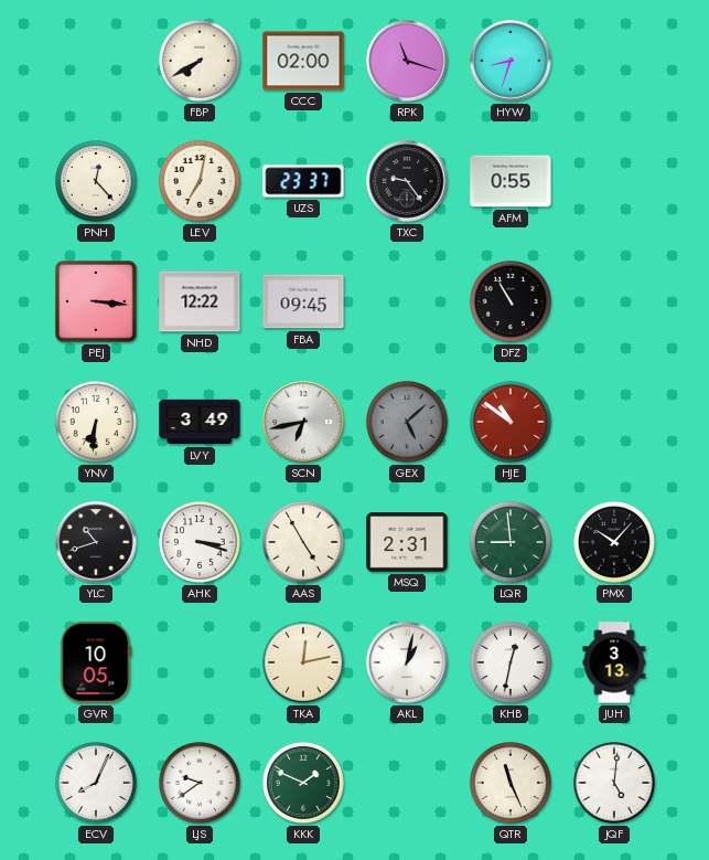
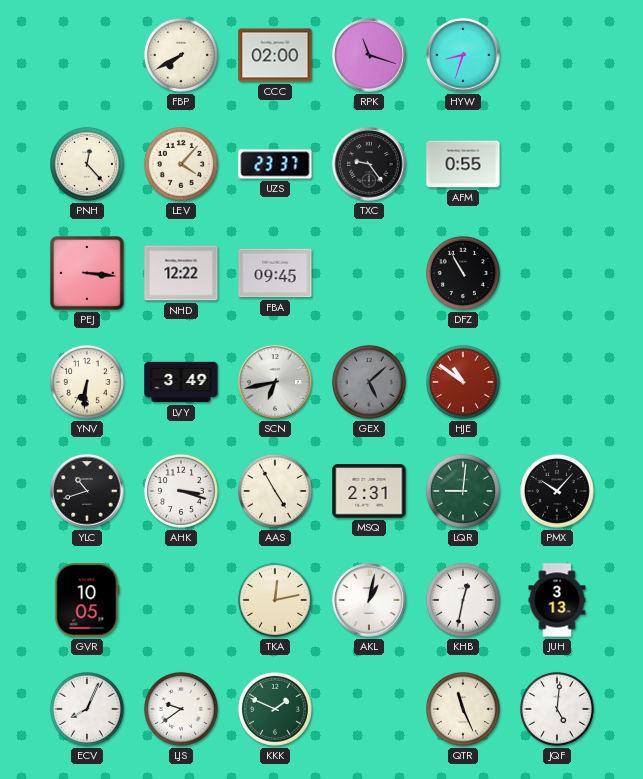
LEV: 7:02 -> 4:07 (181, 164)
LQR: 8:59 -> 9:01 (463, 491)
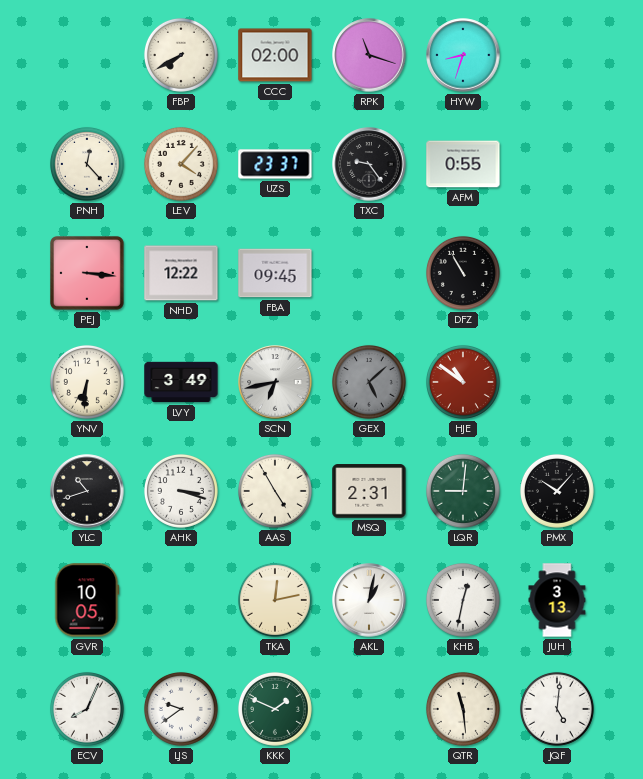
QTR: 11:26 -> 11:29 (463, 709)
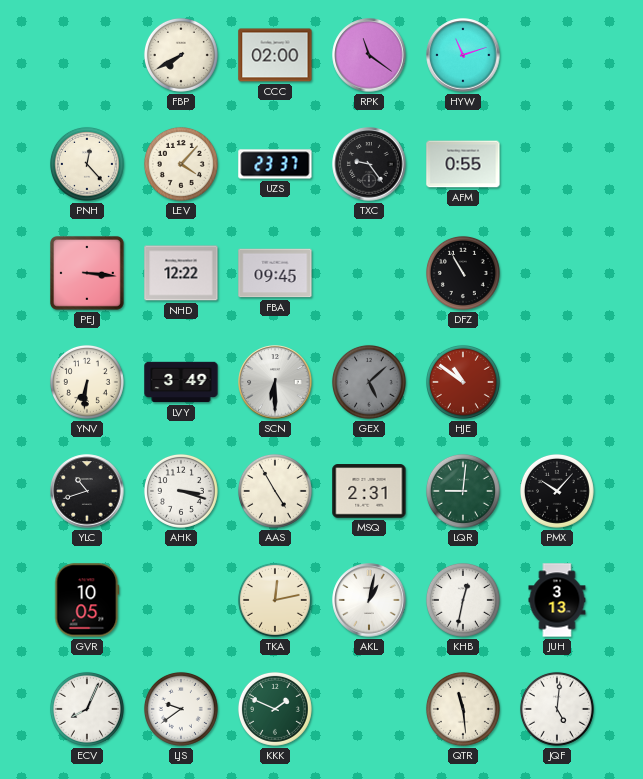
RPK: 11:18 -> 11:21 (369, 55)
HYW: 8:33 -> 11:12 (463, 55)
SCN: 6:43 -> 6:30 (275, 382)
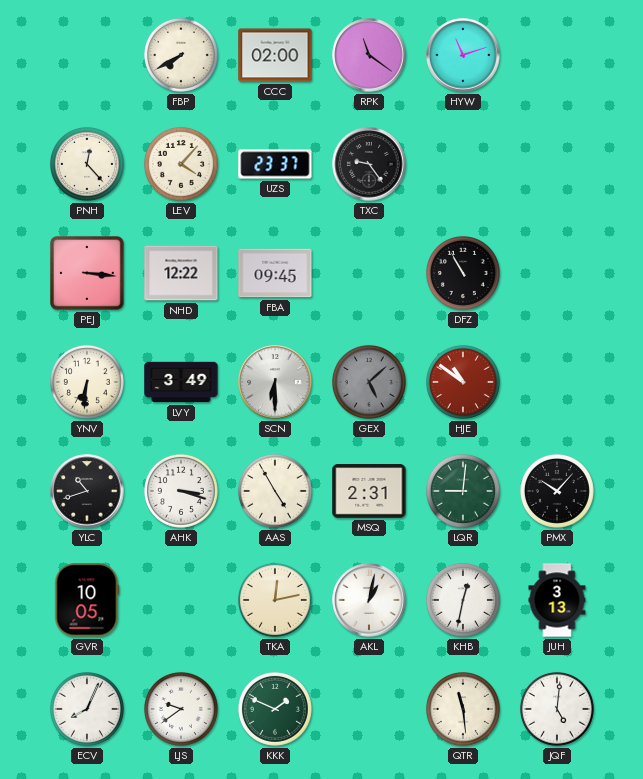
AFM: 0:55 -> none (463, 164)
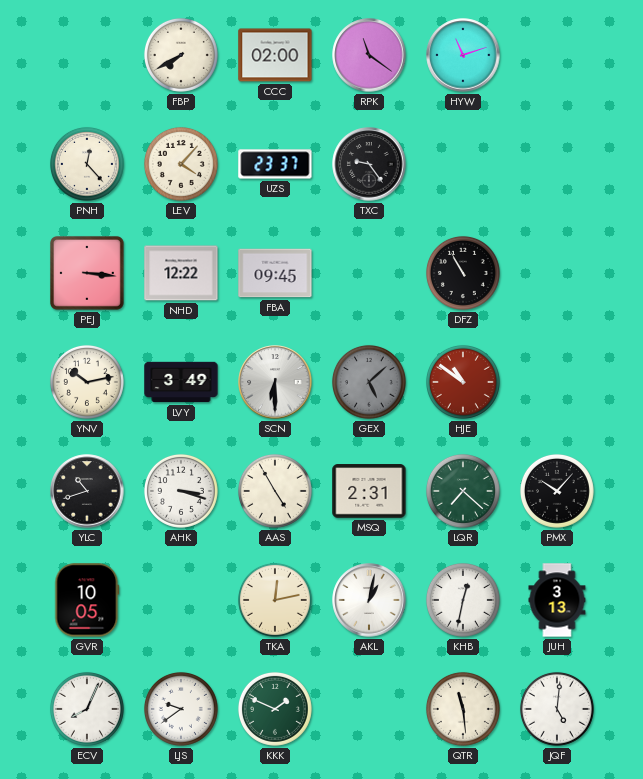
YNV: 6:31 -> 10:13 (87, 382)
LQR: 9:01 -> 7:22 (463, 491)
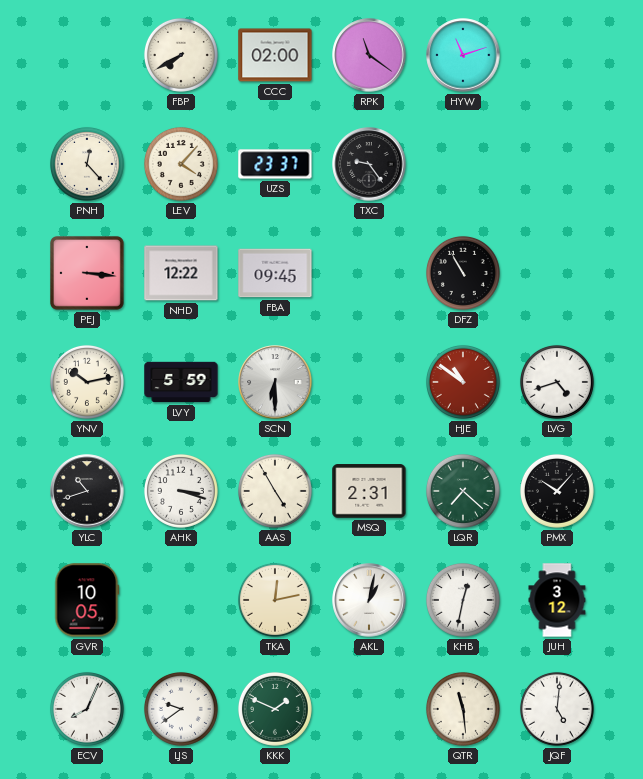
LVY: 3:49 -> 5:59 (181, 382)
GEX: 5:08 -> none (369, 382)
LVG: none -> 4:42 (557, 382)
JUH: 3:13 -> 3:12 (557, 600)
